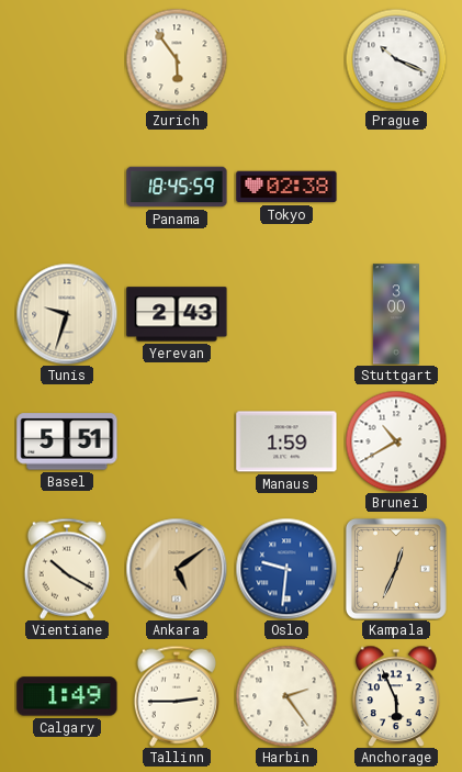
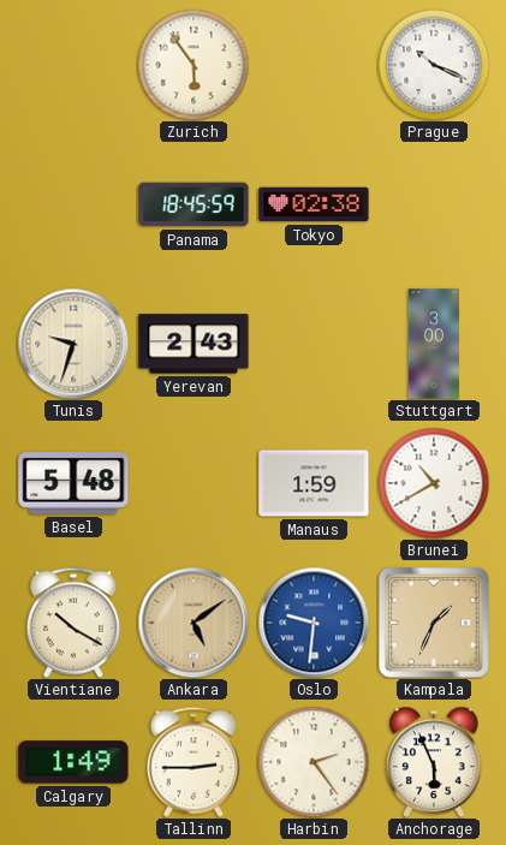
Basel: 5:51 -> 5:48 (73, 483)
Kampala: 12:34 -> 1:34 (434, 623)
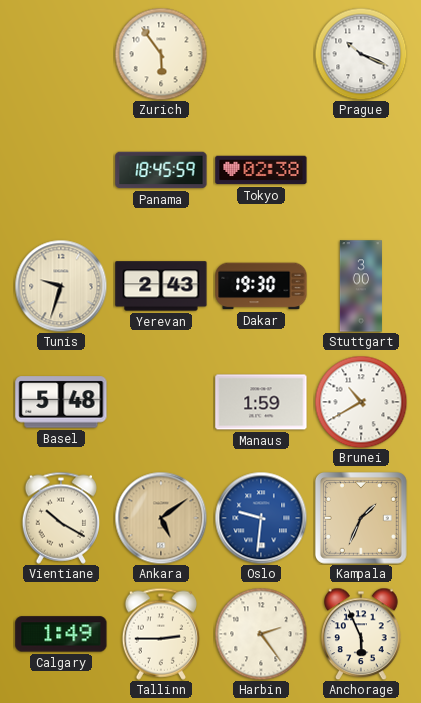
Dakar: none -> 19:30 (261, 286)
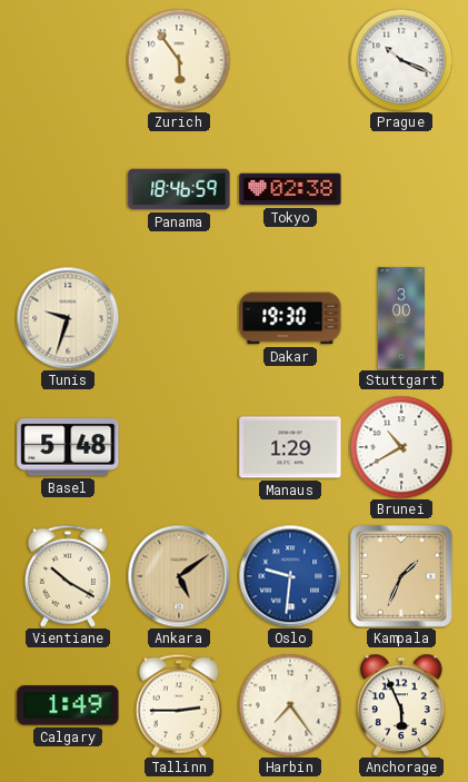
Panama: 18:45 -> 18:46 (179, 189)
Yerevan: 2:43 -> none (161, 286)
Manaus: 1:59 -> 1:29 (290, 447)
Harbin: 2:24 -> 7:24 (290, 705)
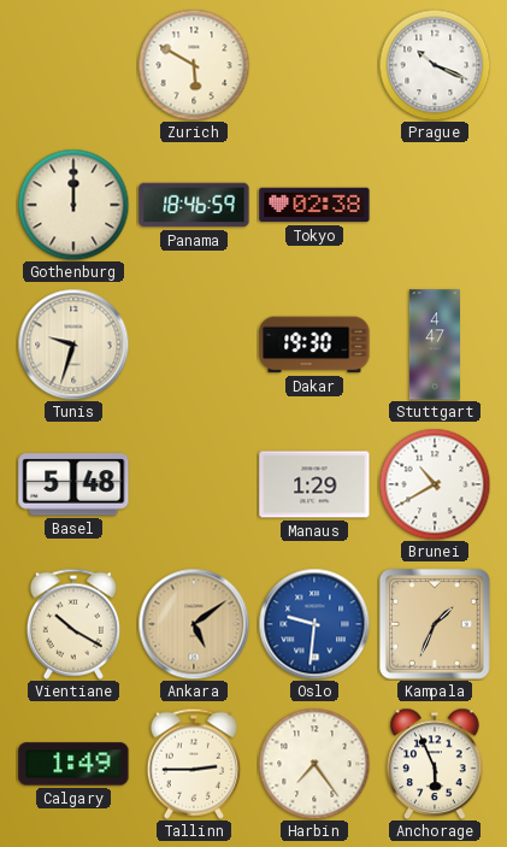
Zurich: 5:54 -> 5:50 (194, 65)
Gothenburg: none -> 12:00 (73, 205)
Stuttgart: 3:00 -> 4:47 (435, 345)
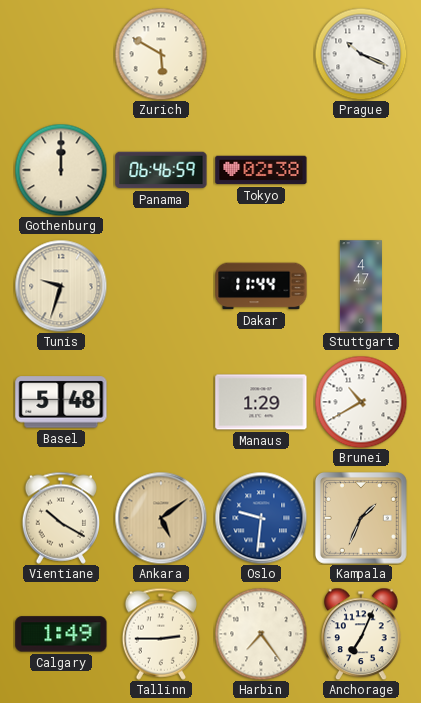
Panama: 18:46 -> 06:46 (161, 170)
Dakar: 19:30 -> 11:44 (261, 286)
Anchorage: 5:56 -> 7:04 (362, 634)
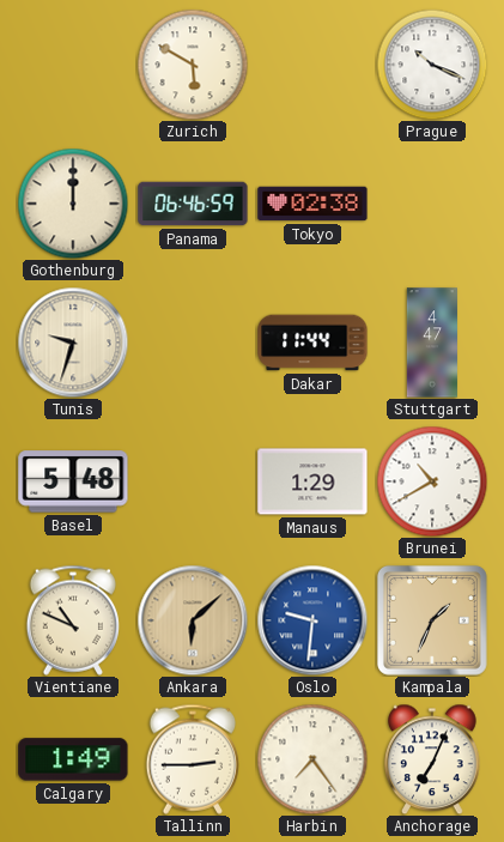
Vientiane: 10:20 -> 10:49 (72, 620)
Ankara: 5:09 -> 6:08 (193, 620)
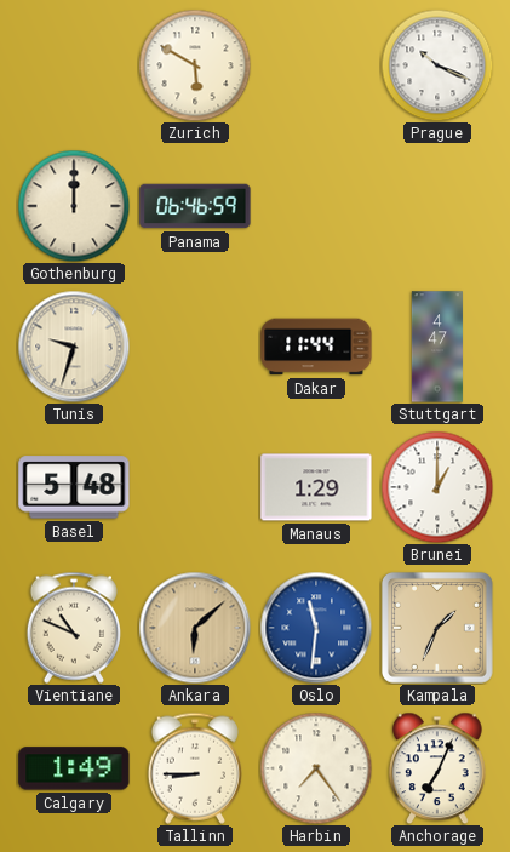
Tokyo: 02:38 -> none (312, 204)
Brunei: 10:40 -> 1:00 (437, 487)
Oslo: 9:31 -> 11:31 (316, 628)
Tallinn: 2:45 -> 8:45 (194, 768)
